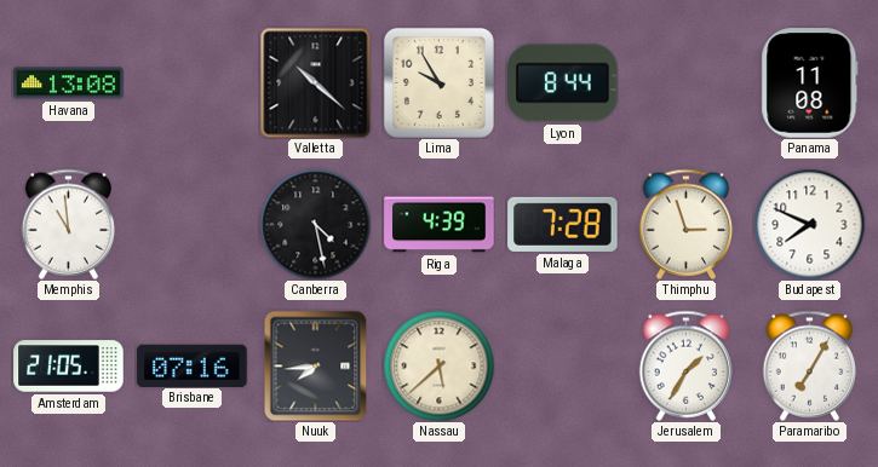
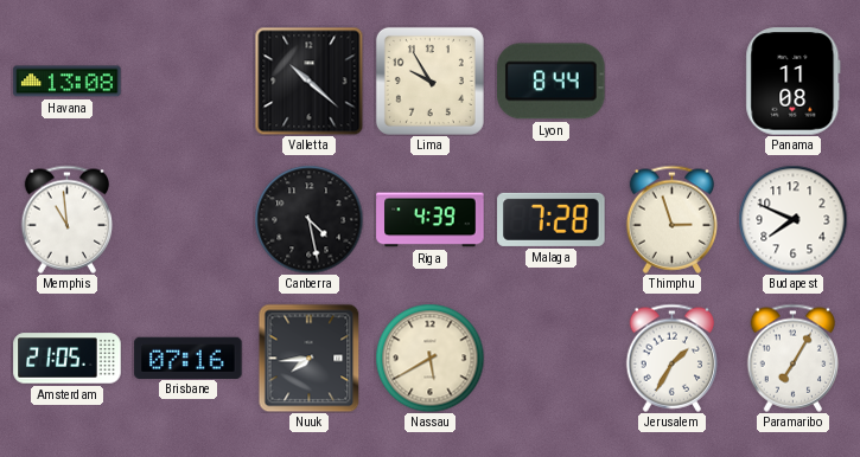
Nassau: 5:38 -> 5:40 (429, 358)
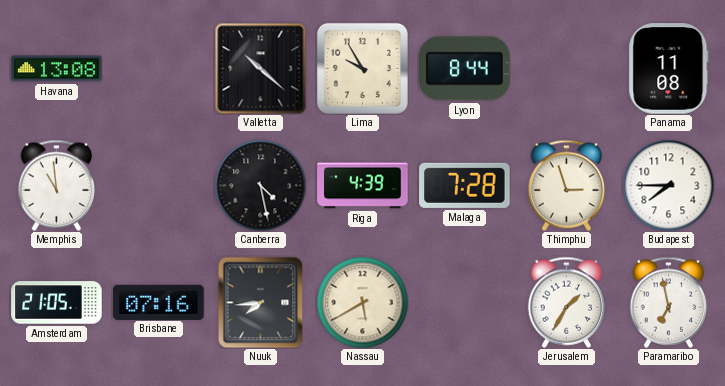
Budapest: 7:49 -> 7:45 (668, 185)
Paramaribo: 7:05 -> 6:58 (669, 302)
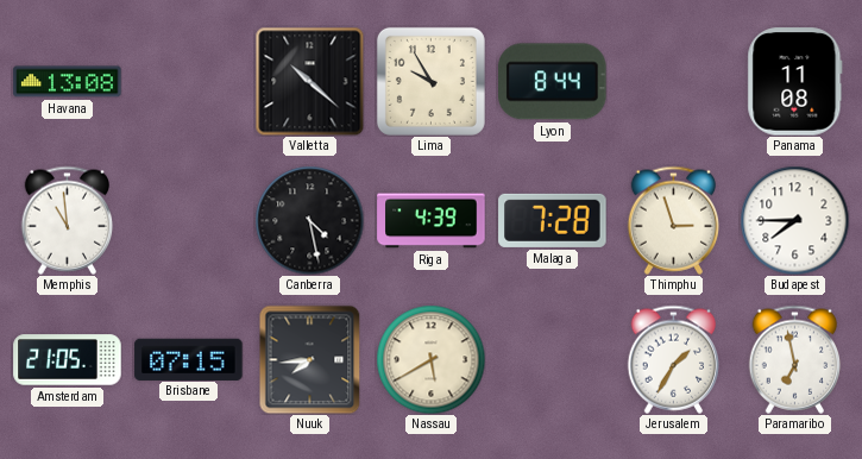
Brisbane: 07:16 -> 07:15 (189, 359)
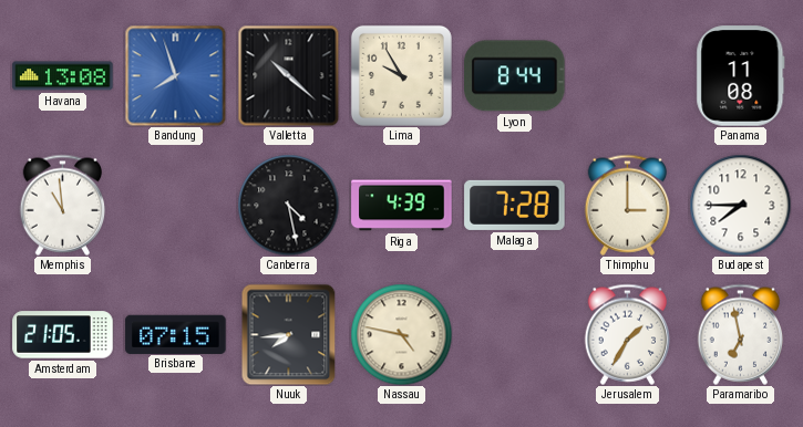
Bandung: none -> 7:57 (175, 75)
Thimphu: 2:57 -> 3:00 (628, 205)
Nassau: 5:40 -> 4:47 (401, 334)
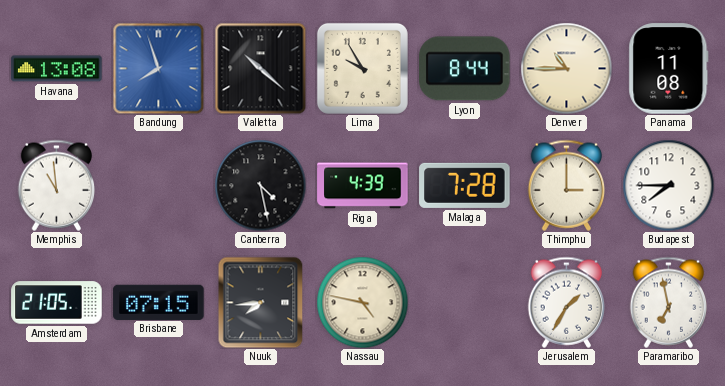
Denver: none -> 10:45 (566, 68)
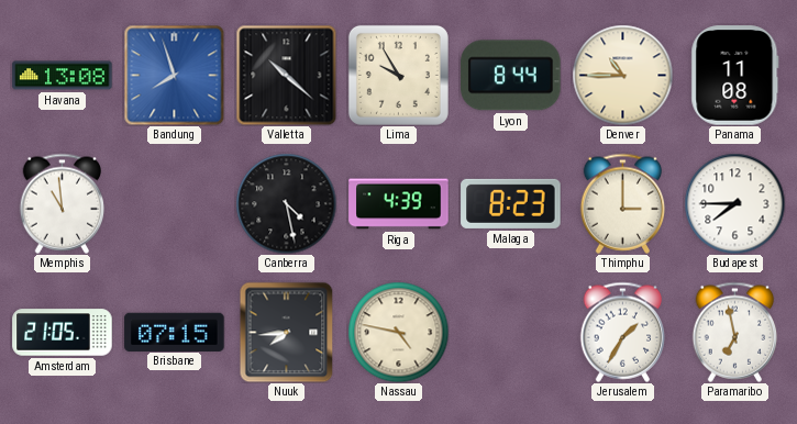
Malaga: 7:28 -> 8:23 (511, 203)
